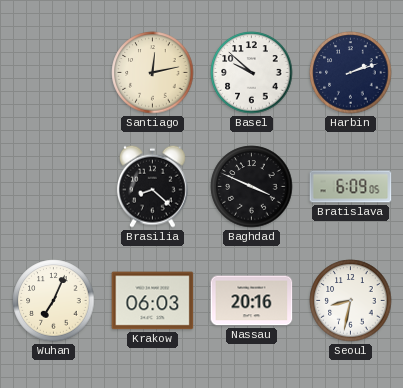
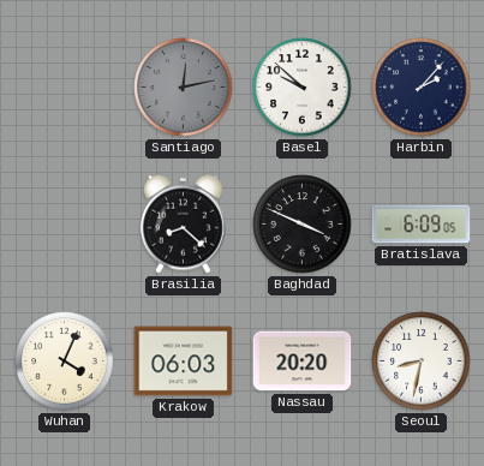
Santiago dial: cream -> grey (184, 88)
Harbin: 2:12 -> 2:07 (422, 88)
Wuhan: 7:04 -> 4:04 (65, 362)
Nassau: 20:16 -> 20:20 (303, 362)
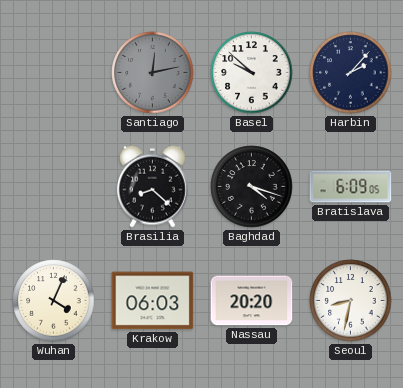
Baghdad: 3:49 -> 4:18 (252, 187)
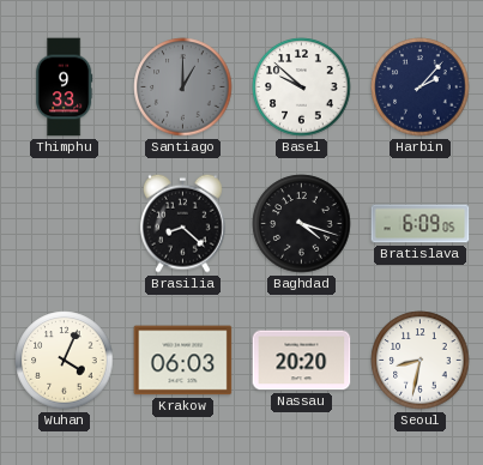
Thimphu: none -> 9:33 (64, 87)
Santiago: 12:13 -> 1:00 (183, 87)
